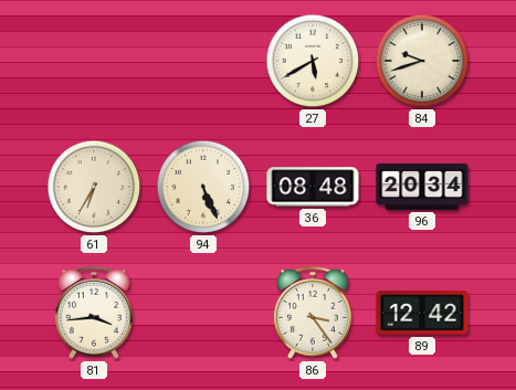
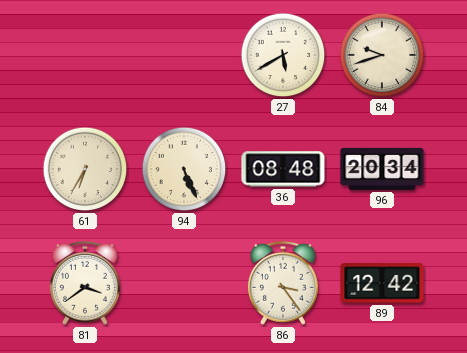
81: 3:44 -> 3:39 (85, 283)
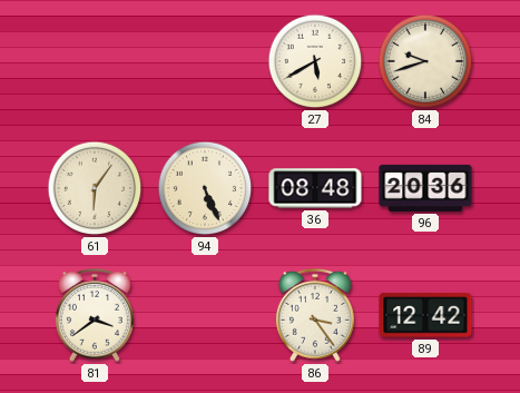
61: 6:35 -> 6:06 (95, 188)
96: 20:34 -> 20:36 (425, 188)
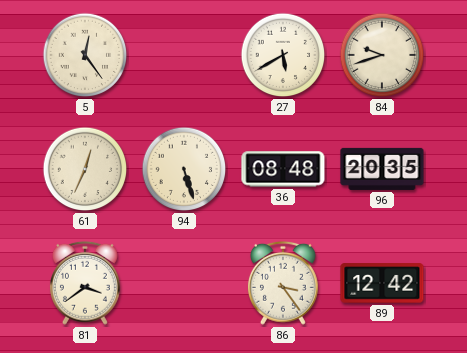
5: none -> 12:24 (85, 55)
61: 6:06 -> 12:34 (85, 169)
94: 5:26 -> 5:27 (184, 169)
96: 20:36 -> 20:35 (382, 169)
